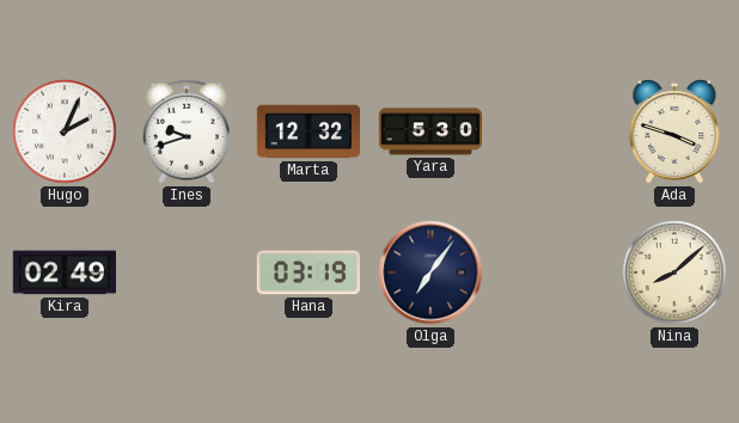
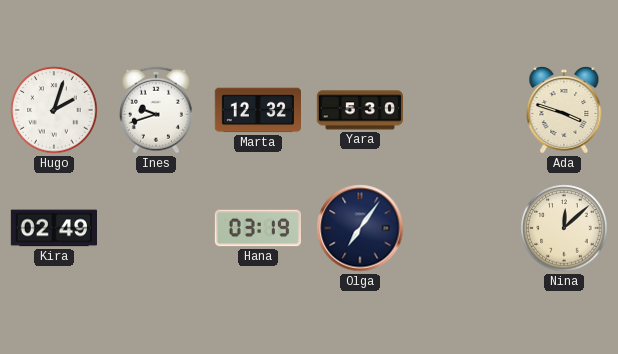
Hugo: 2:04 -> 2:03 (54, 110)
Nina: 8:08 -> 12:08 (564, 228)
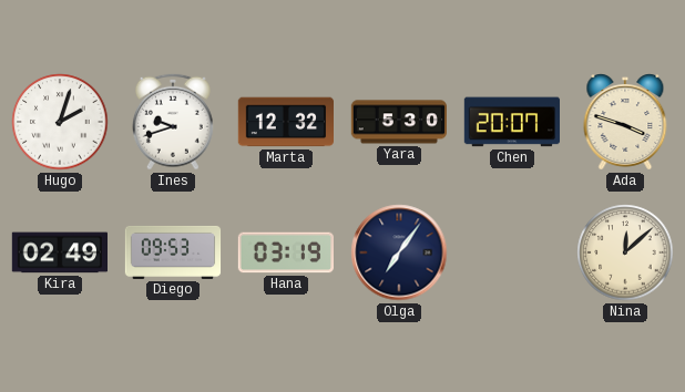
Chen: none -> 20:07 (511, 122)
Diego: none -> 09:53 (173, 252)
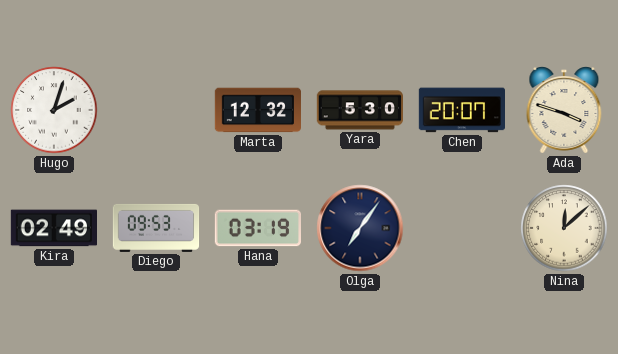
Ines: 9:42 -> none (173, 122)
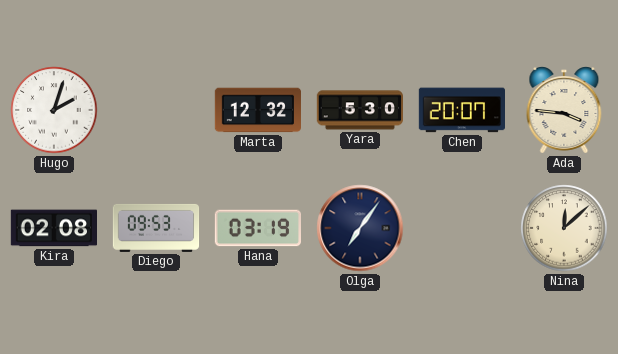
Ada: 3:48 -> 3:46 (564, 110)
Kira: 02:49 -> 02:08 (53, 228)
